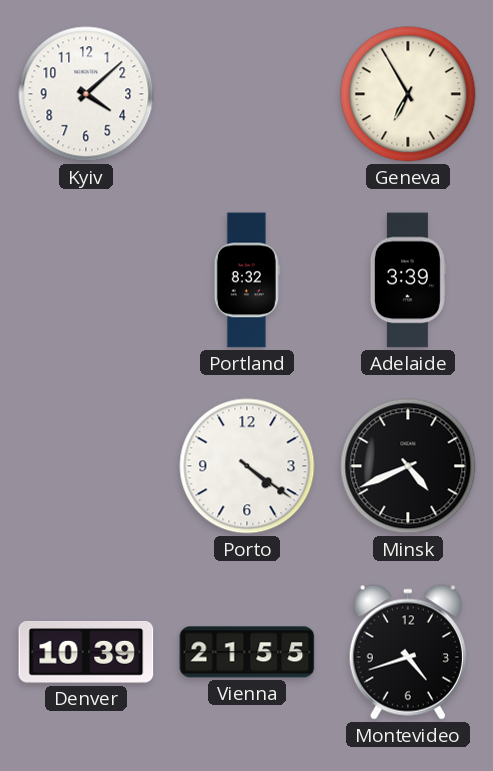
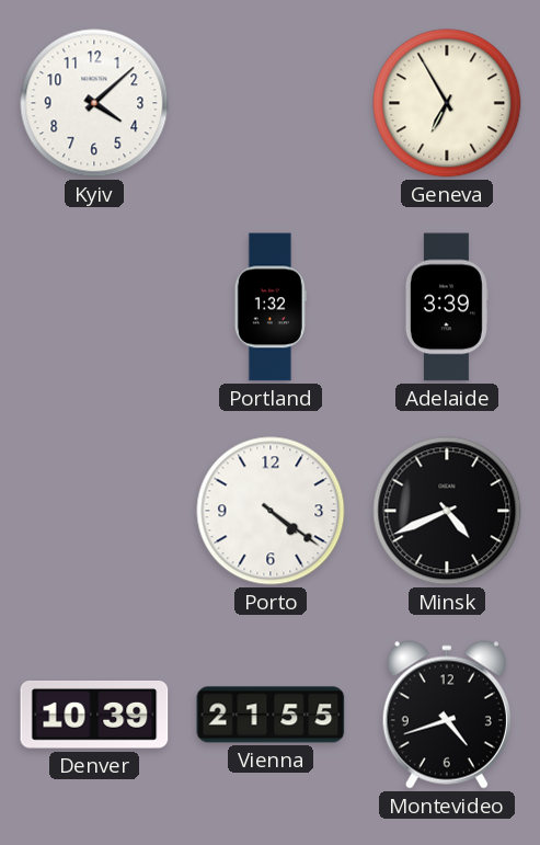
Portland: 8:32 -> 1:32 (271, 307)
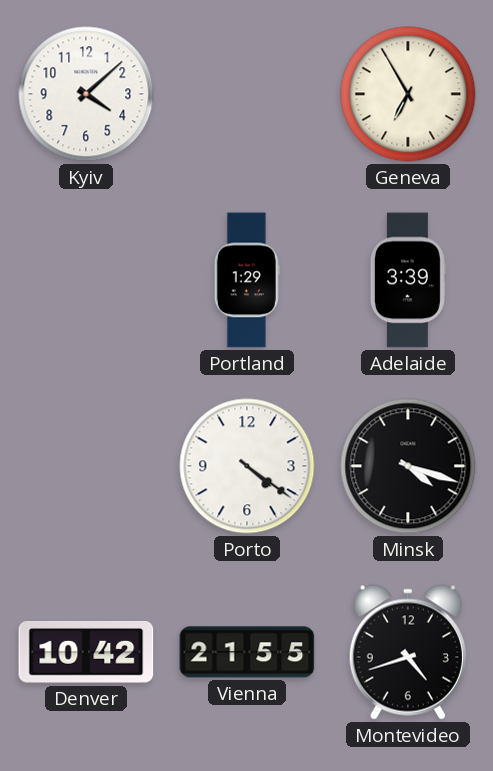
Portland: 1:32 -> 1:29 (247, 280)
Minsk: 4:41 -> 4:18 (408, 466)
Denver: 10:39 -> 10:42 (86, 653)
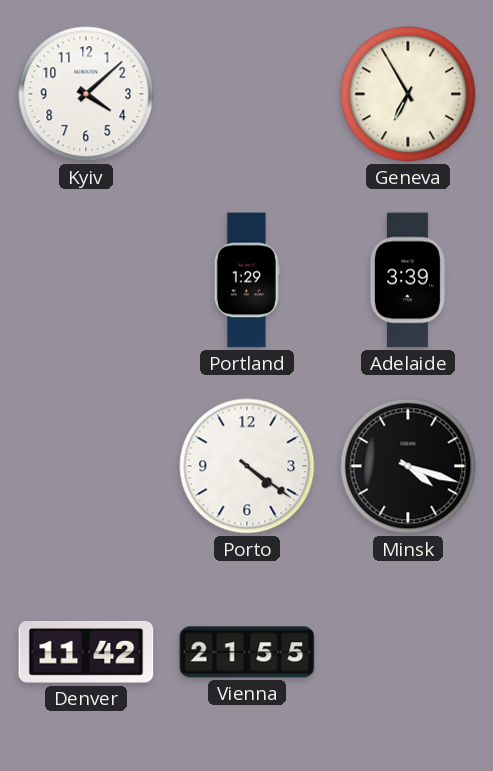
Denver: 10:42 -> 11:42 (86, 653)
Montevideo: 4:42 -> none (408, 652)
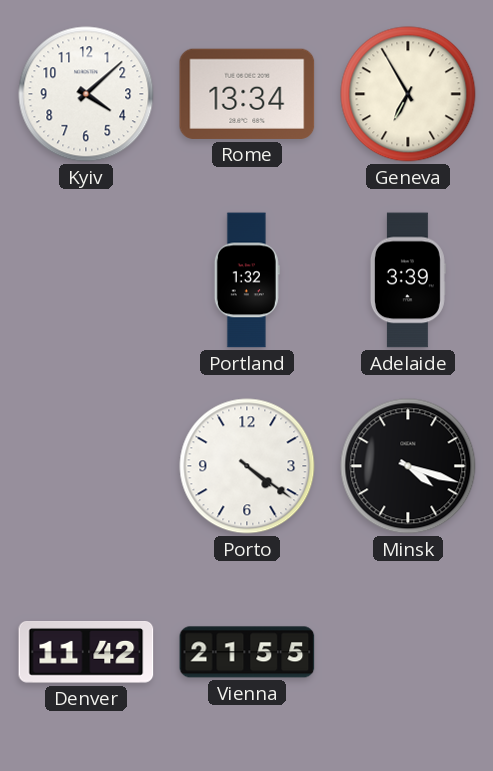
Rome: none -> 13:34 (247, 94)
Portland: 1:29 -> 1:32 (247, 280)
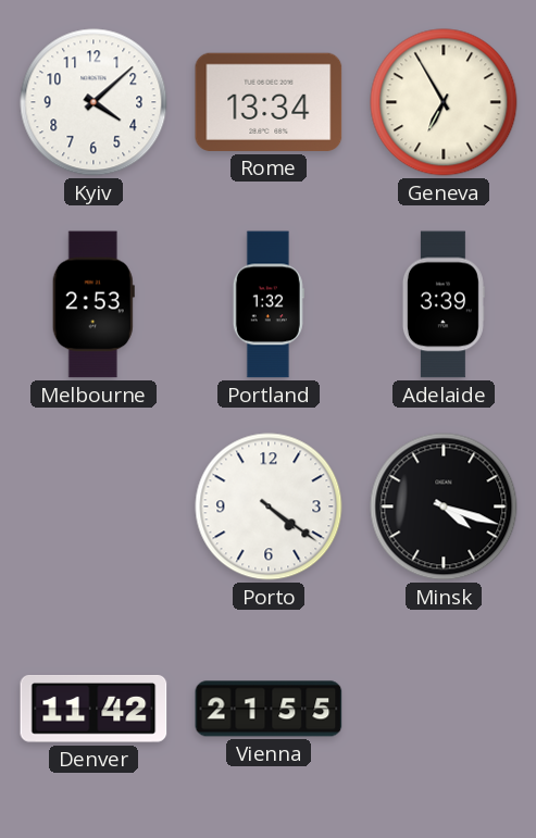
Melbourne: none -> 2:53 (94, 304)
